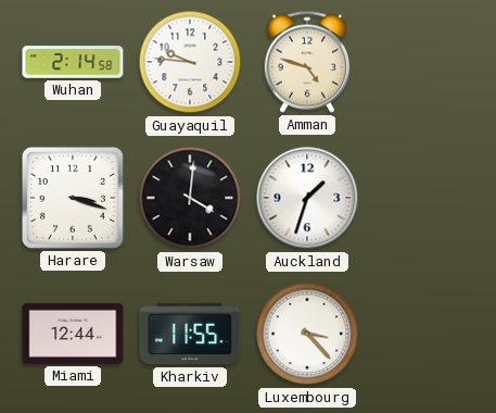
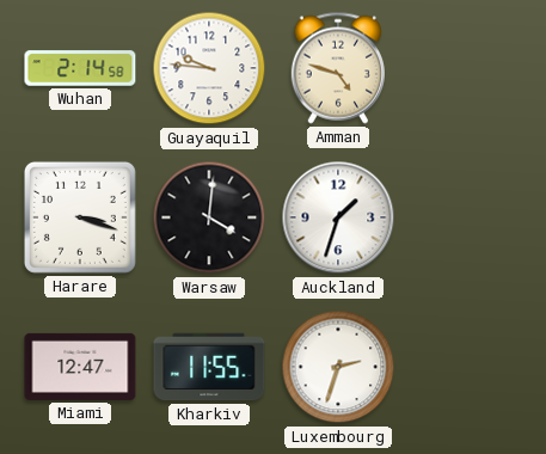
Miami: 12:44 -> 12:47 (80, 367)
Luxembourg: 3:23 -> 2:33 (338, 367)
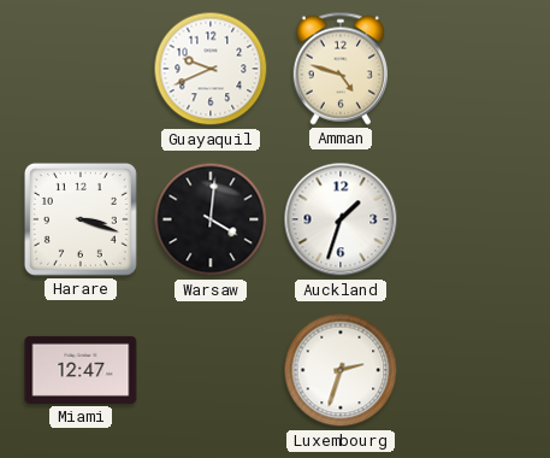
Wuhan: 2:14 -> none (80, 68)
Guayaquil: 9:46 -> 9:41 (211, 69)
Kharkiv: 11:55 -> none (209, 367)
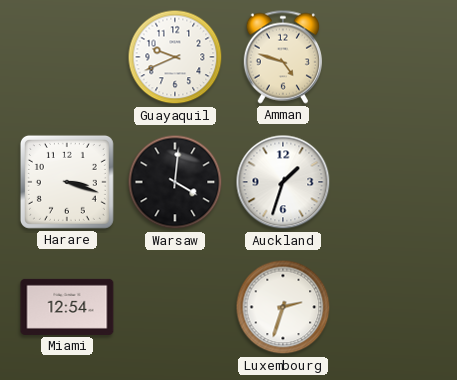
Miami: 12:47 -> 12:54 (67, 307)
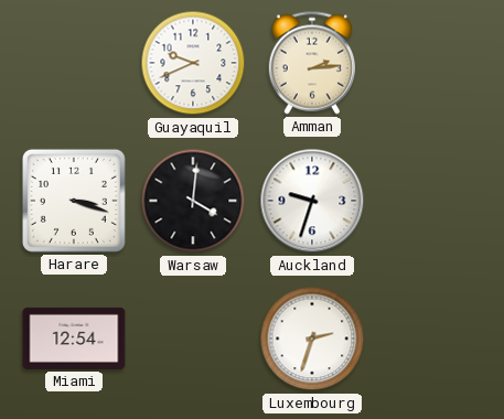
Amman: 4:48 -> 2:14 (311, 63)
Auckland: 1:33 -> 9:33 (312, 201)
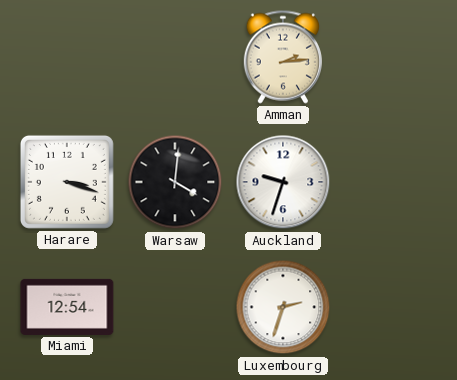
Guayaquil: 9:41 -> none (193, 63)
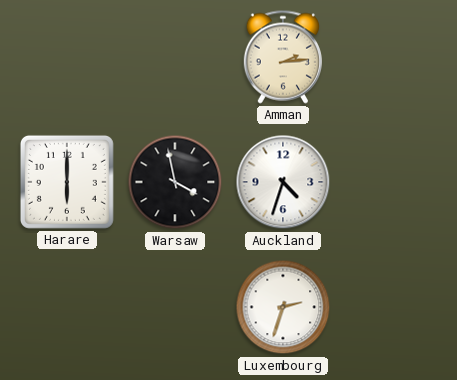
Harare: 3:18 -> 6:00 (67, 182)
Warsaw: 4:01 -> 3:58 (175, 182)
Auckland: 9:33 -> 4:33 (283, 182)
Miami: 12:54 -> none (67, 307)
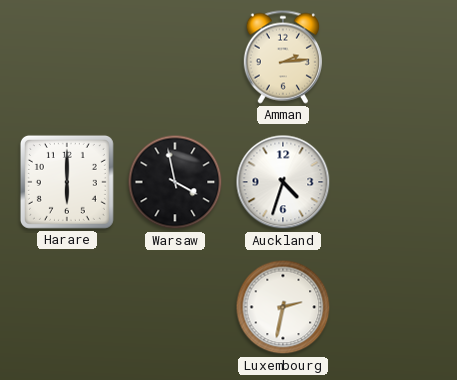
Luxembourg: 2:33 -> 2:32 (283, 307)
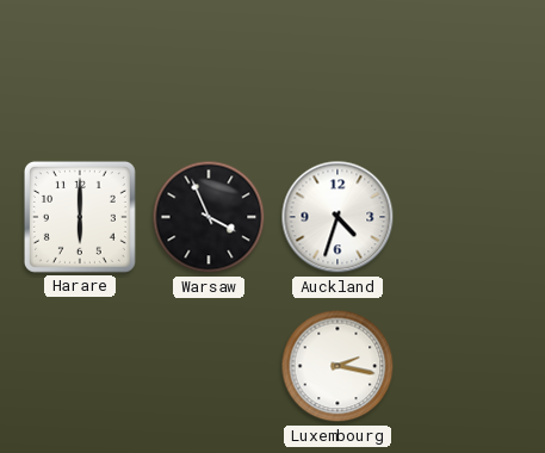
Amman: 2:14 -> none (282, 57)
Warsaw: 3:58 -> 3:56 (209, 217)
Luxembourg: 2:32 -> 2:17 (337, 366)
